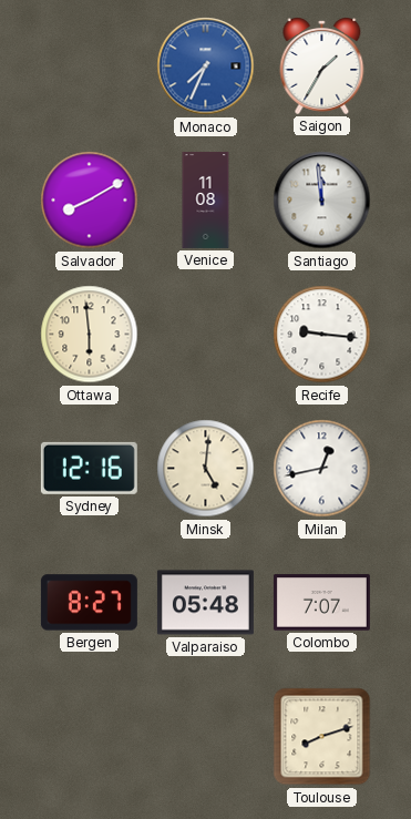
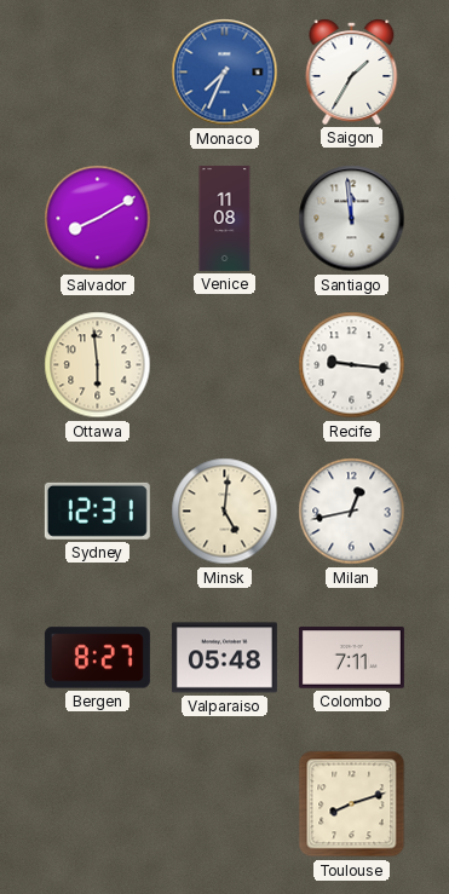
Sydney: 12:16 -> 12:31 (97, 511)
Colombo: 7:07 -> 7:11 (351, 658)
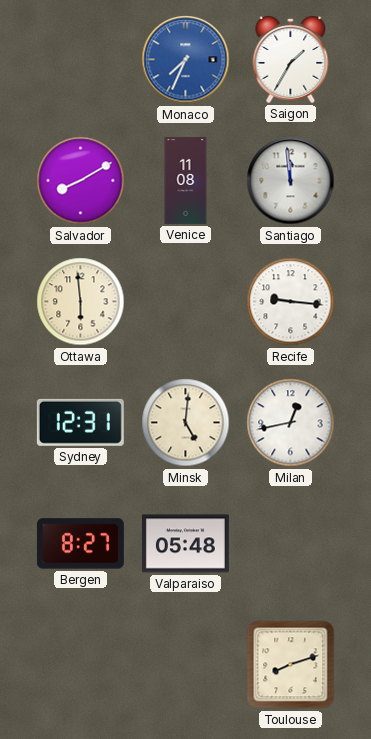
Colombo: 7:11 -> none (351, 658)
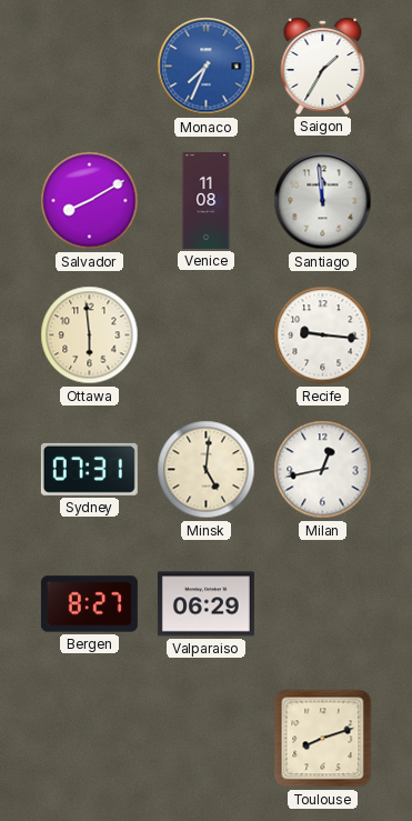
Sydney: 12:31 -> 07:31 (89, 469)
Valparaiso: 05:48 -> 06:29 (205, 604)
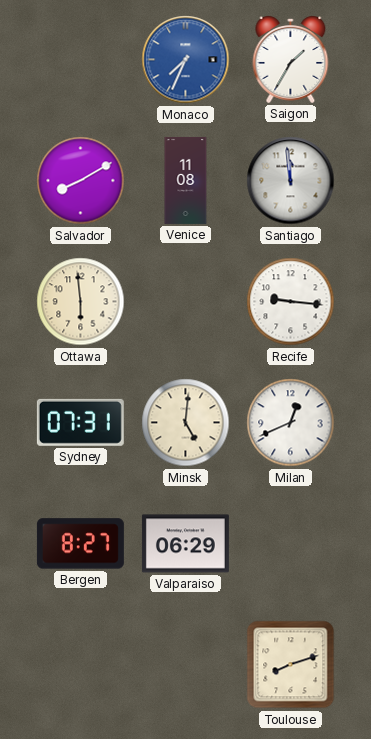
Milan: 12:43 -> 12:41 (291, 423)
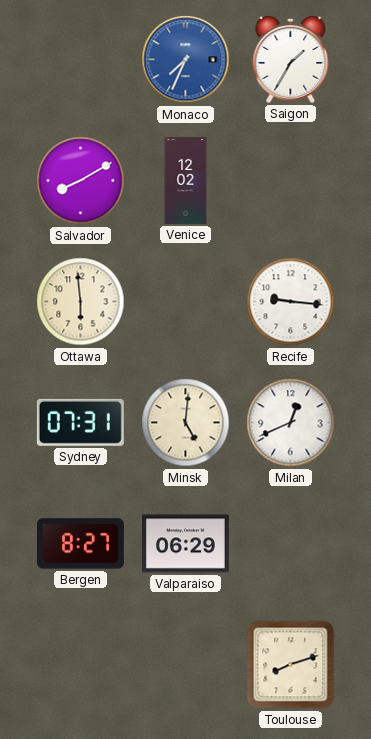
Venice: 11:08 -> 12:02 (186, 180)
Santiago: 11:59 -> none (291, 181)
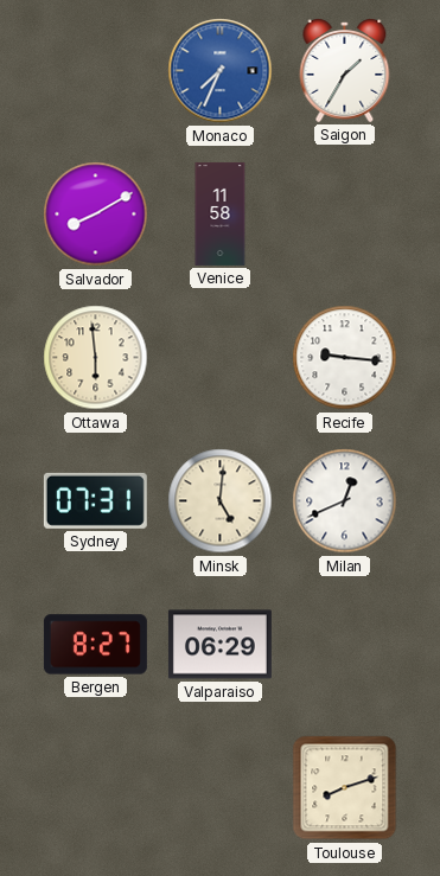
Venice: 12:02 -> 11:58 (221, 213)
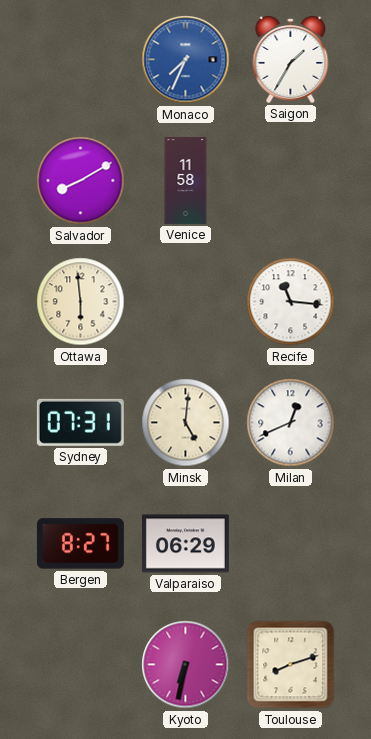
Recife: 9:16 -> 11:16 (291, 302)
Kyoto: none -> 6:32 (186, 665)
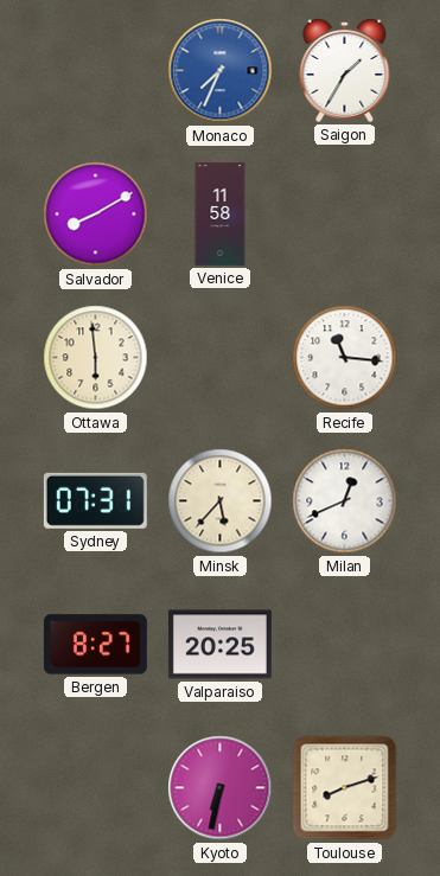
Minsk: 5:01 -> 5:37 (221, 501)
Valparaiso: 06:29 -> 20:25 (219, 645)
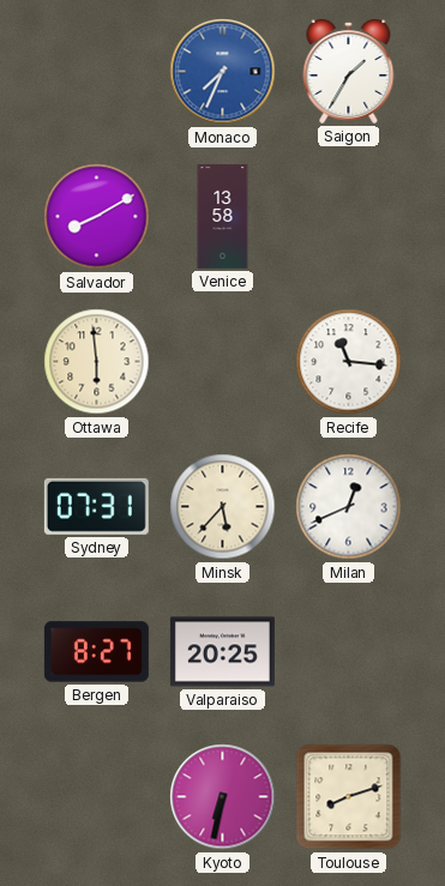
Venice: 11:58 -> 13:58 (223, 216)
